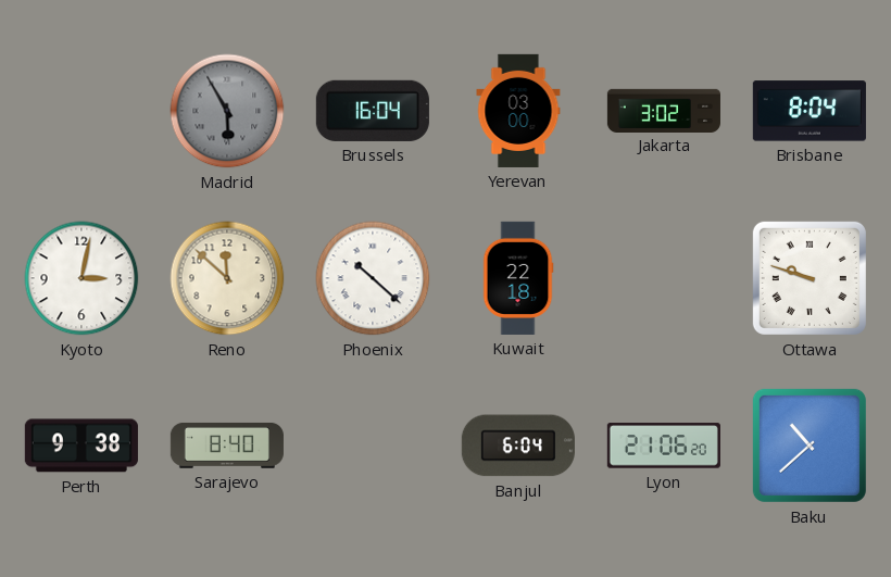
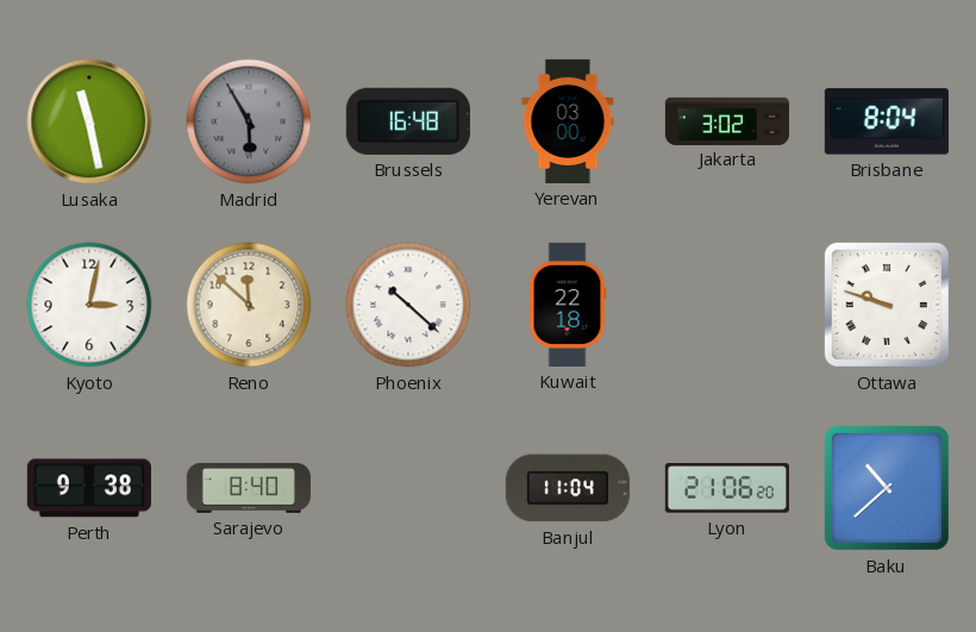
Lusaka: none -> 11:28 (89, 121)
Brussels: 16:04 -> 16:48 (408, 121)
Banjul: 6:04 -> 11:04 (568, 488)
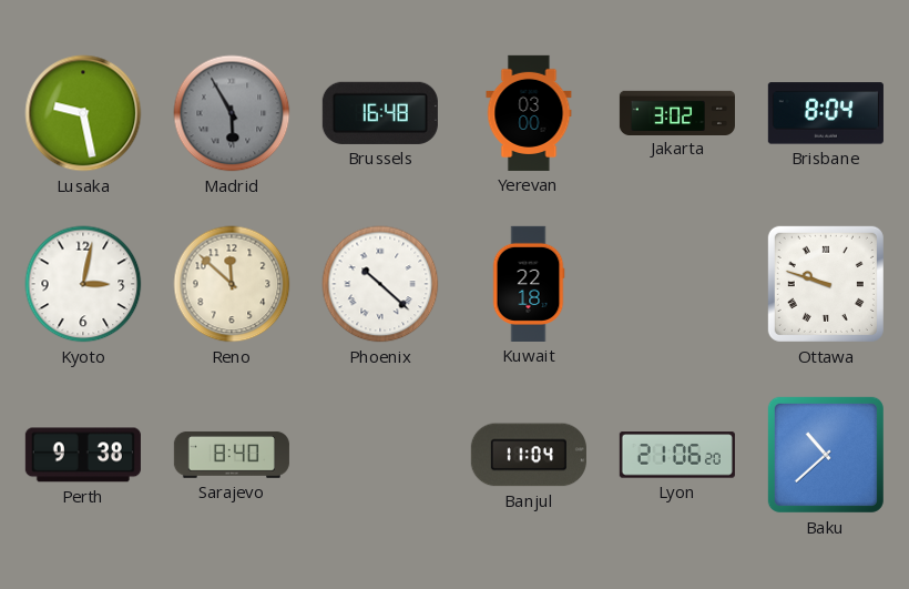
Lusaka: 11:28 -> 9:28 (83, 113)
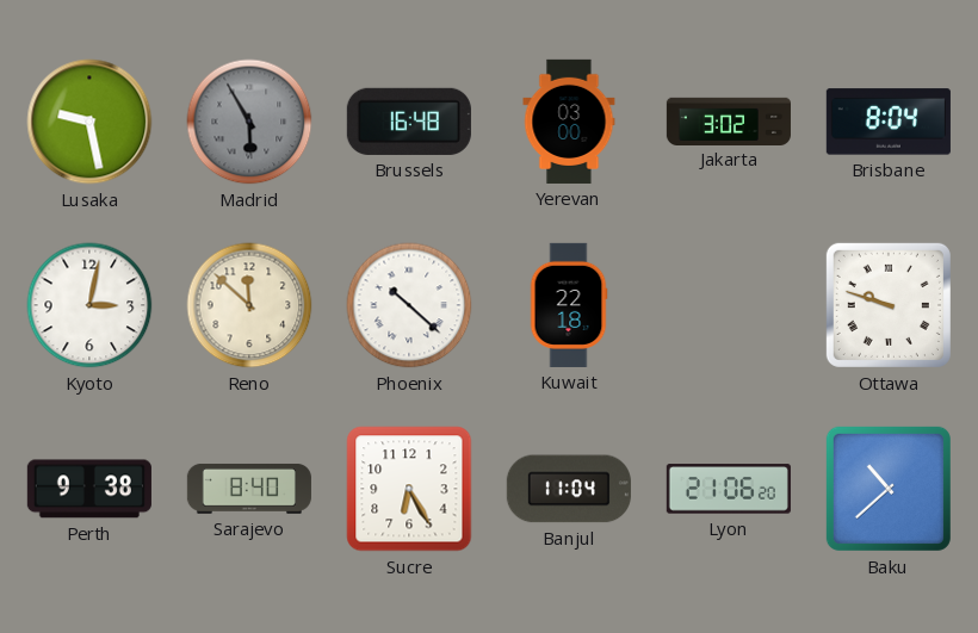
Sucre: none -> 6:25 (409, 489)
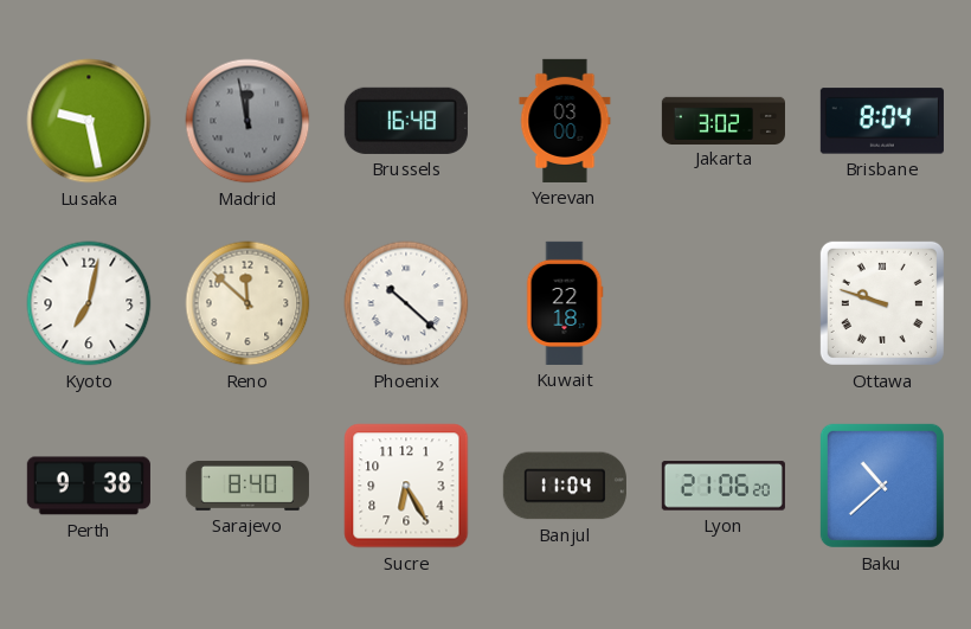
Madrid: 5:55 -> 11:58 (247, 121)
Kyoto: 3:02 -> 7:02 (89, 303)
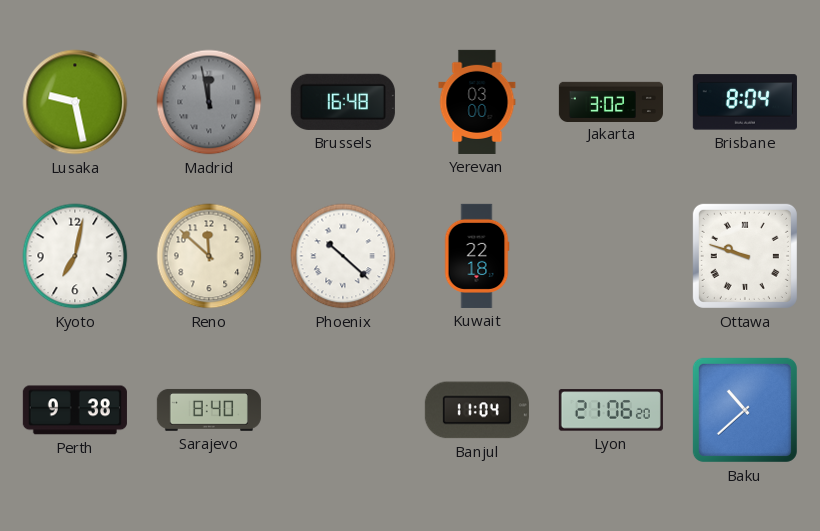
Sucre: 6:25 -> none (406, 486)
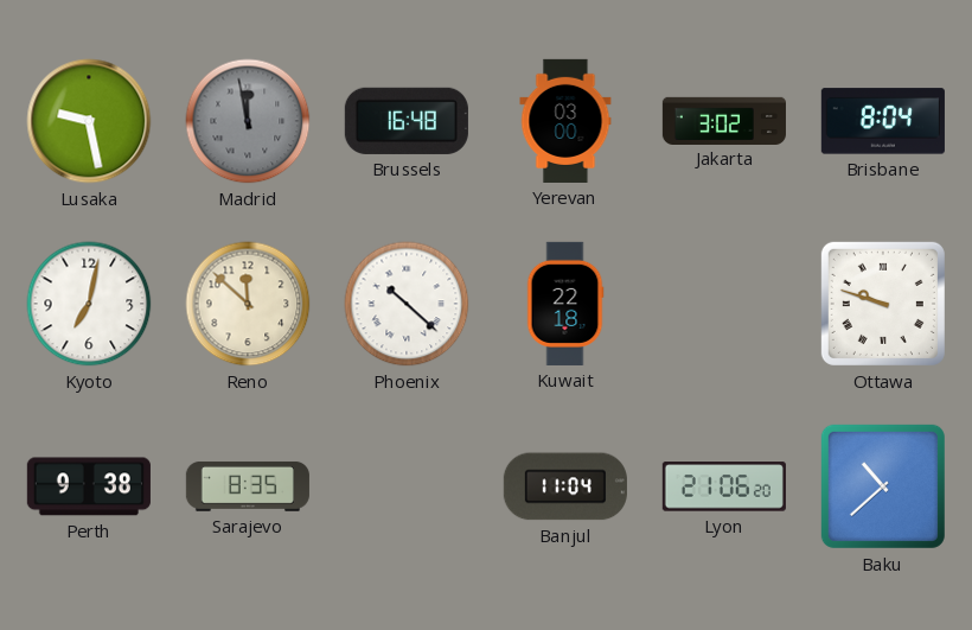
Sarajevo: 8:40 -> 8:35 (248, 486)
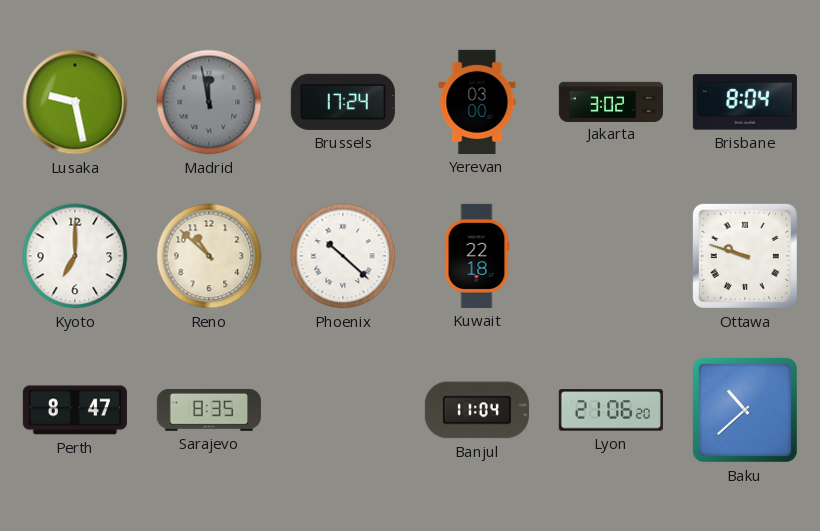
Brussels: 16:48 -> 17:24 (343, 102)
Kyoto: 7:02 -> 7:00 (75, 256)
Reno: 11:52 -> 10:52 (209, 256)
Perth: 9:38 -> 8:47 (75, 410)
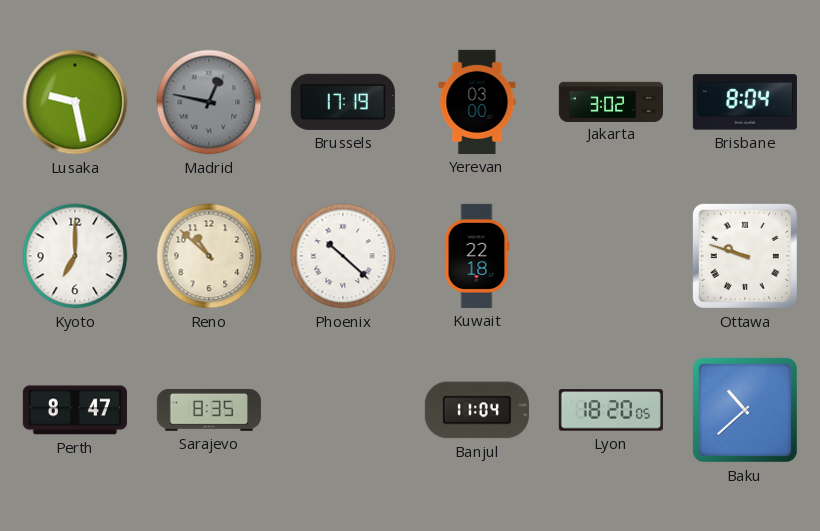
Madrid: 11:58 -> 12:47 (209, 102)
Brussels: 17:24 -> 17:19 (343, 102)
Lyon: 21:06 -> 18:20 (611, 410)
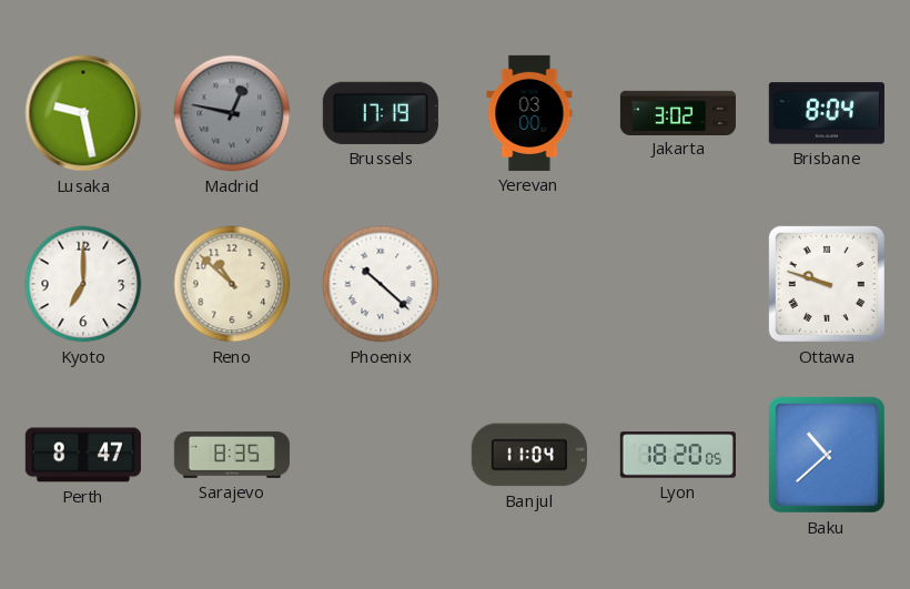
Kuwait: 22:18 -> none (477, 256)
